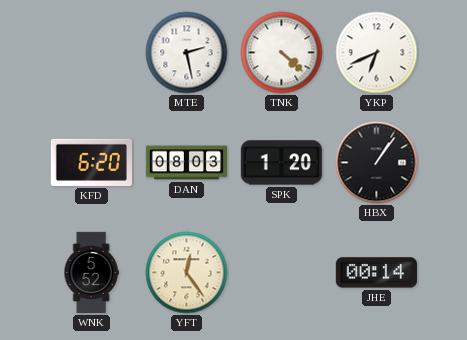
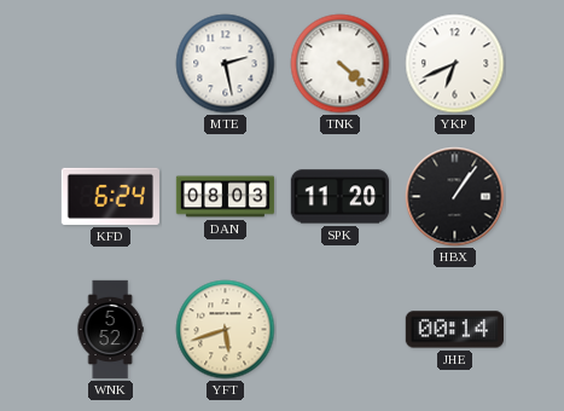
KFD: 6:20 -> 6:24 (110, 196)
SPK: 1:20 -> 11:20 (339, 197)
YFT: 12:24 -> 5:42 (226, 330)
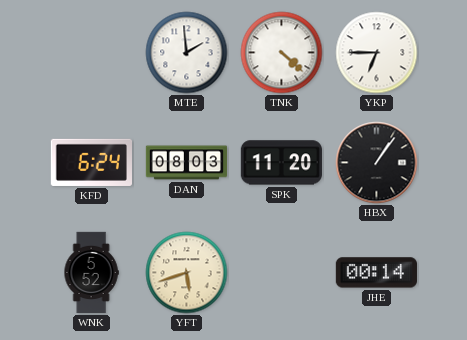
MTE: 2:28 -> 1:59 (187, 53)
YKP: 6:41 -> 6:45 (377, 53)
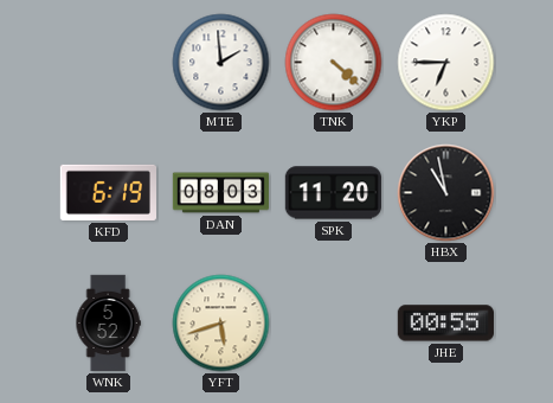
KFD: 6:24 -> 6:19 (108, 192)
HBX: 1:06 -> 10:58 (446, 193)
JHE: 00:14 -> 00:55 (445, 324)
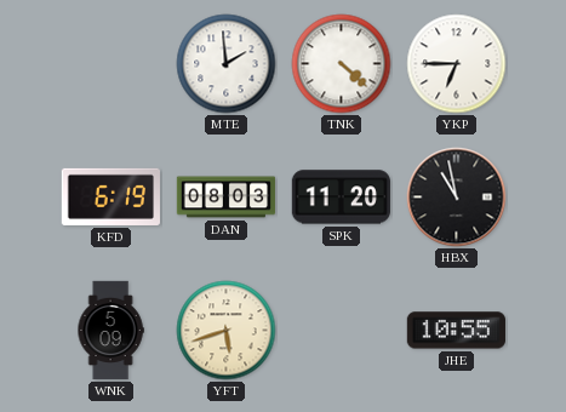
WNK: 5:52 -> 5:09 (110, 331)
JHE: 00:55 -> 10:55 (456, 331)
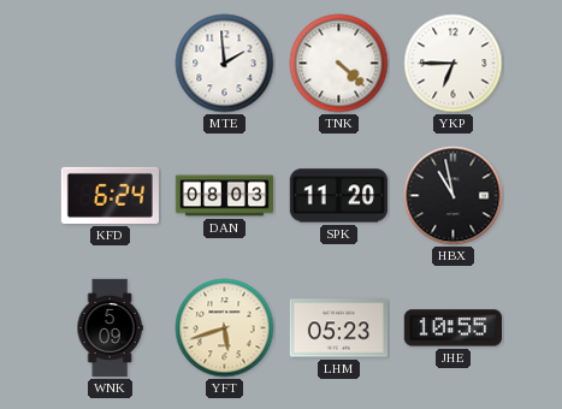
KFD: 6:19 -> 6:24 (110, 195)
LHM: none -> 05:23 (338, 328)
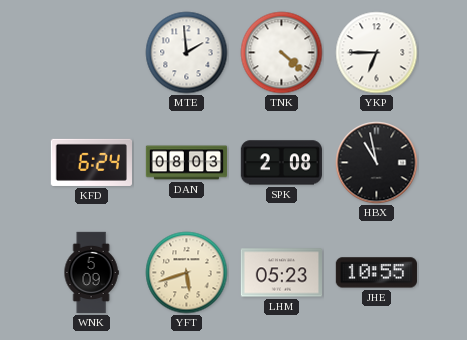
SPK: 11:20 -> 2:08 (281, 163)
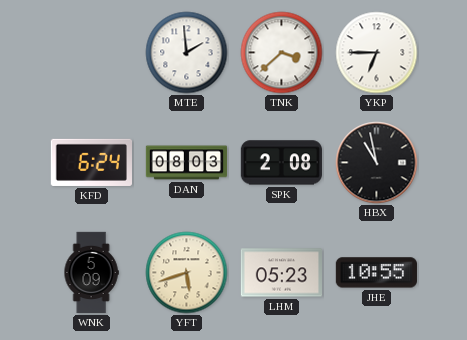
TNK: 4:22 -> 3:38 (282, 53)
